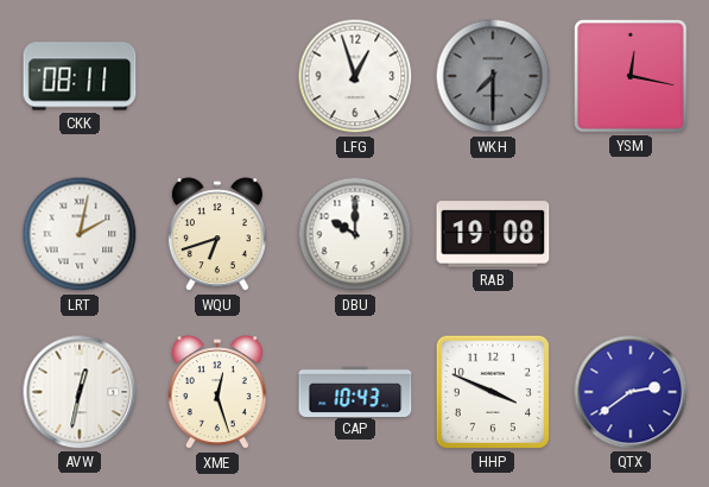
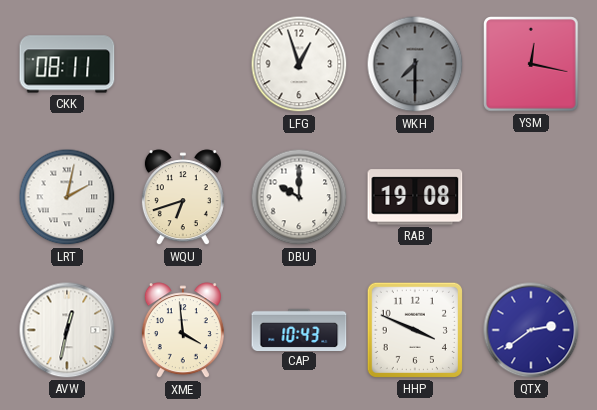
XME: 12:27 -> 3:59 (183, 331)
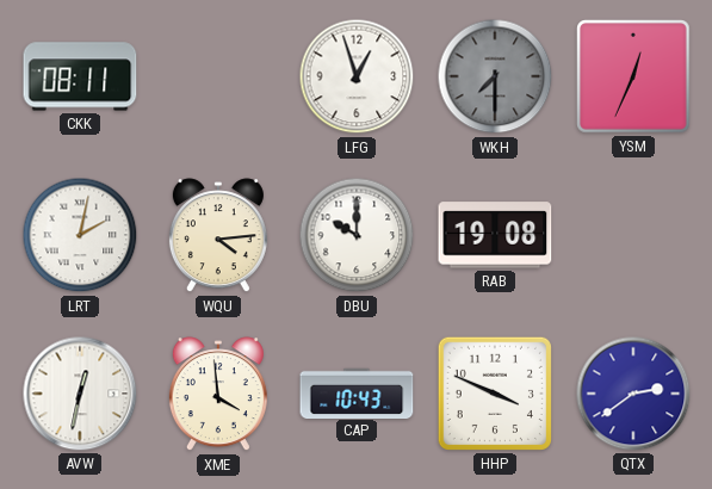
YSM: 12:17 -> 12:34 (633, 76)
WQU: 6:42 -> 4:14 (218, 236)
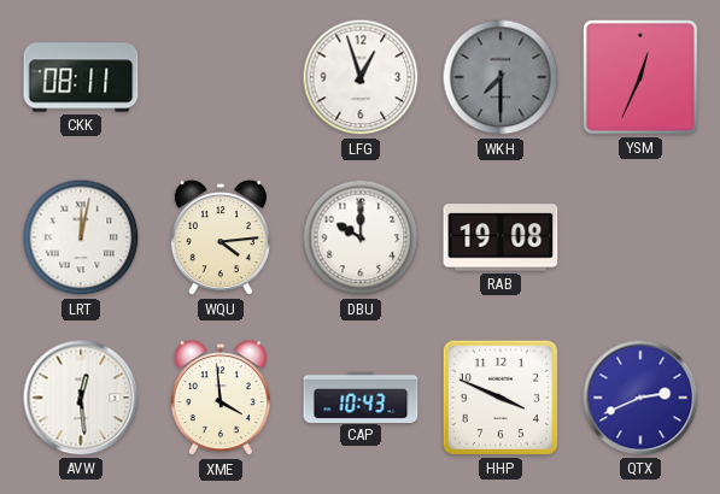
LRT: 2:02 -> 12:02 (81, 237)
AVW: 12:32 -> 12:29 (81, 398)
QTX: 2:39 -> 2:41 (640, 398)
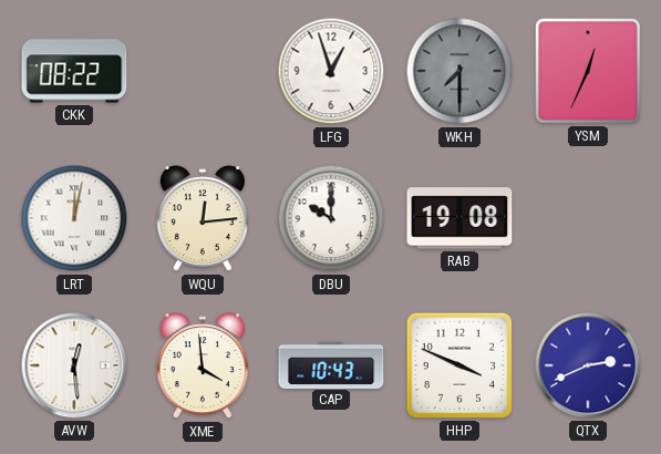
CKK: 08:11 -> 08:22 (74, 71)
WQU: 4:14 -> 12:14 (203, 219)
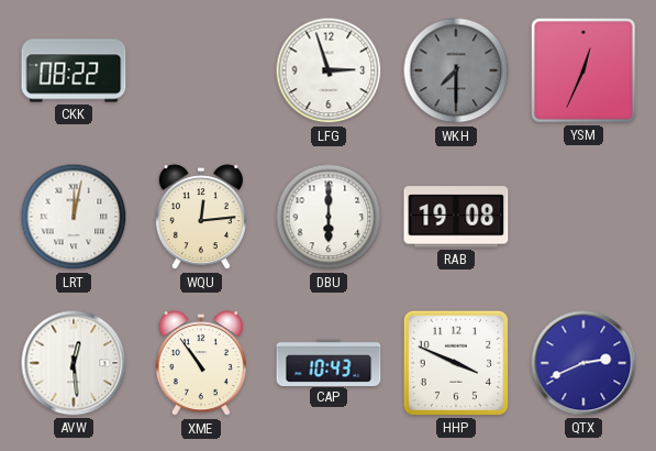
LFG: 12:57 -> 2:57 (329, 70)
DBU: 10:00 -> 6:00 (329, 217)
XME: 3:59 -> 10:54 (201, 364)
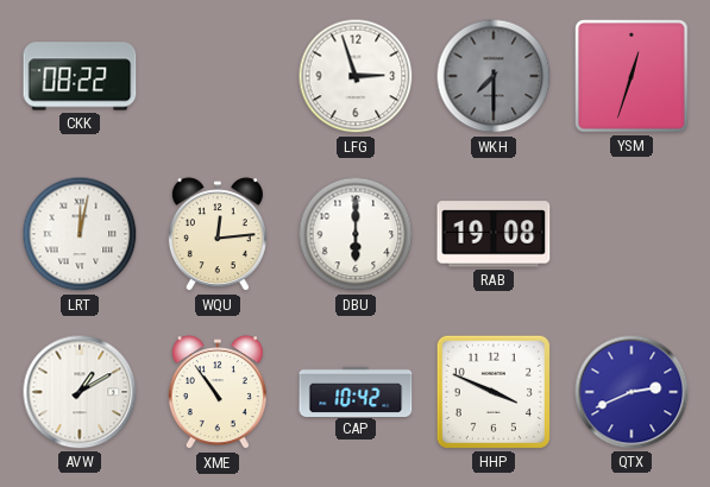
YSM: 12:34 -> 12:33 (632, 76)
AVW: 12:29 -> 1:10 (80, 392)
CAP: 10:43 -> 10:42 (356, 391)
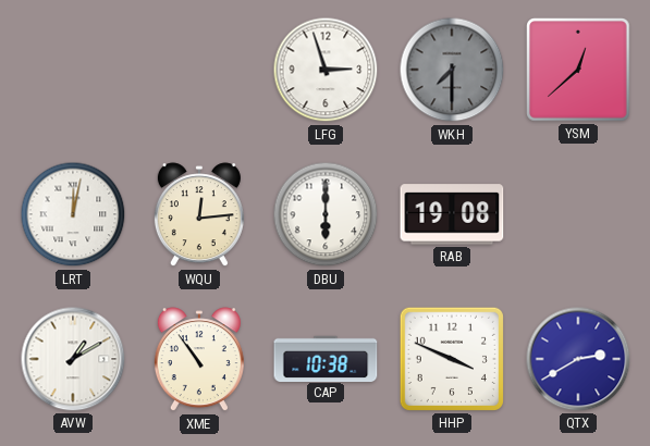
CKK: 08:22 -> none (80, 76)
YSM: 12:33 -> 12:38 (578, 70)
CAP: 10:42 -> 10:38 (326, 358)
QTX: 2:41 -> 2:40 (578, 359)
